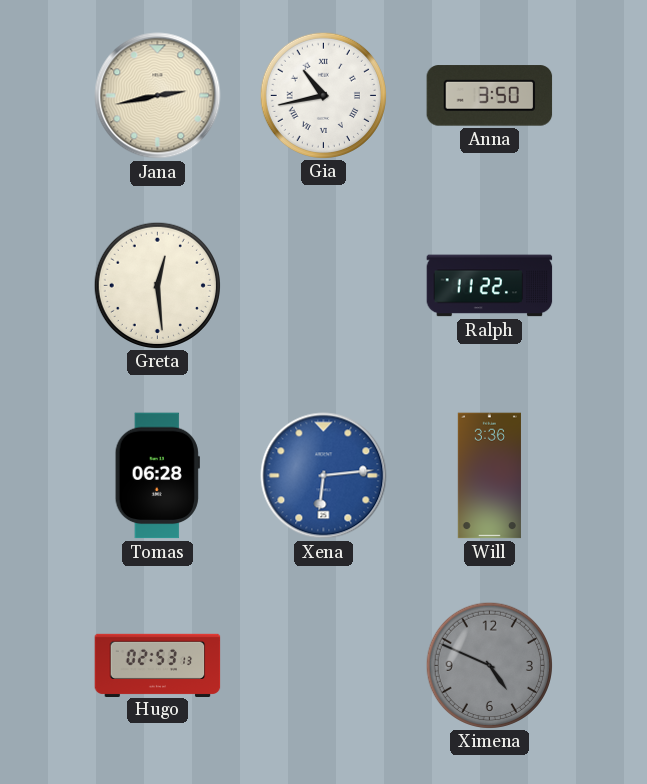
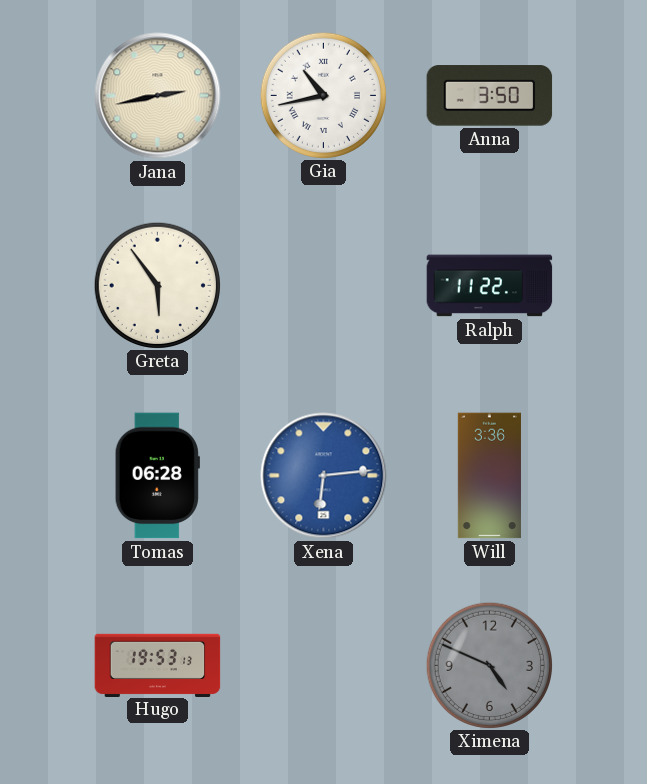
Greta: 12:29 -> 5:54 (157, 285)
Hugo: 02:53 -> 19:53 (158, 665)
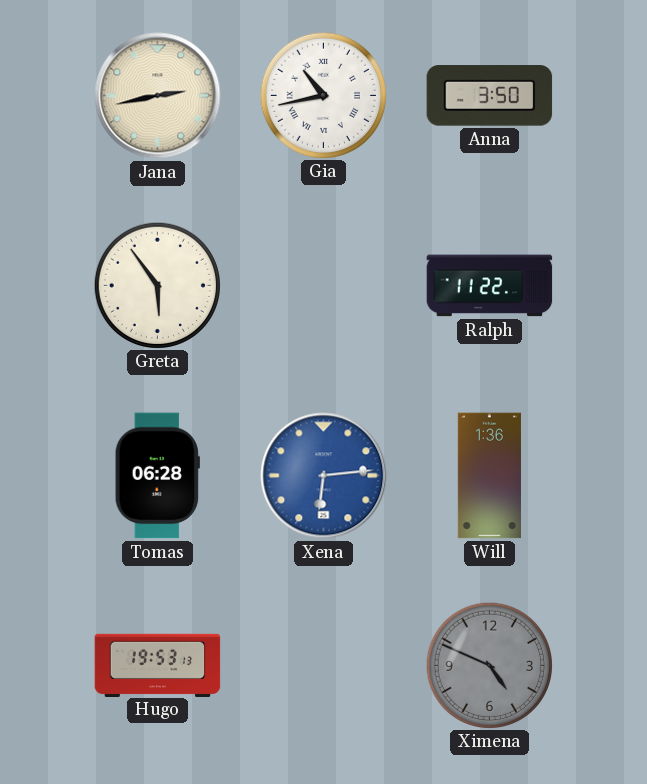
Will: 3:36 -> 1:36 (489, 476)
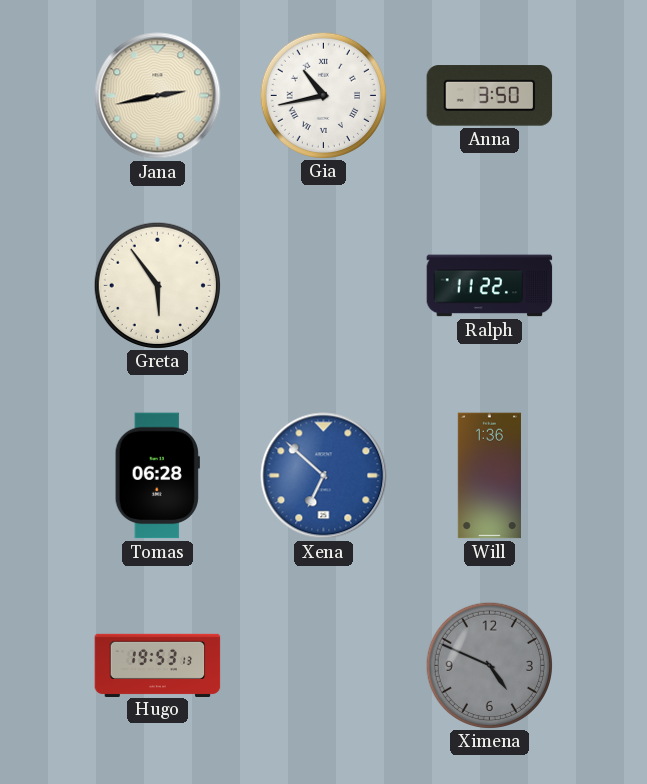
Xena: 6:14 -> 6:52 (324, 476)
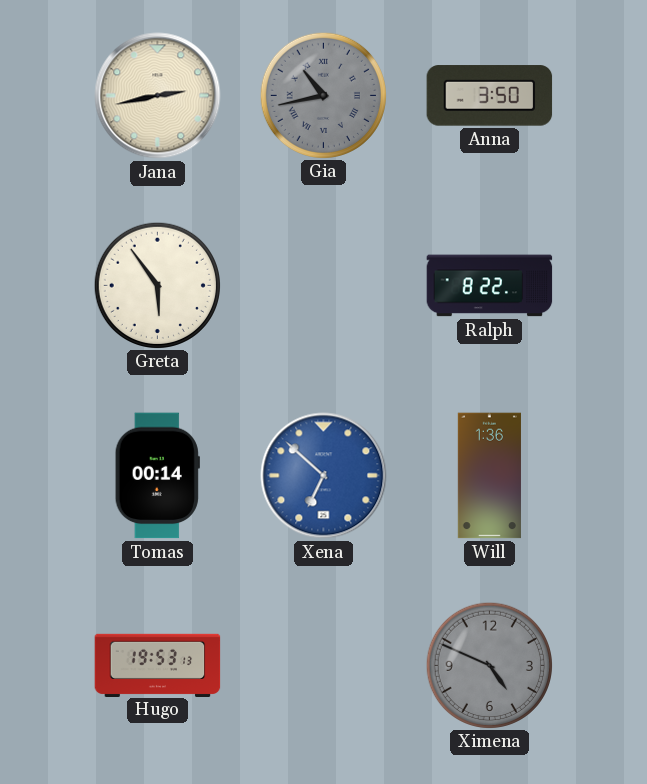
Gia dial: white -> grey (323, 95)
Ralph: 11:22 -> 8:22 (490, 286)
Tomas: 06:28 -> 00:14 (157, 476)
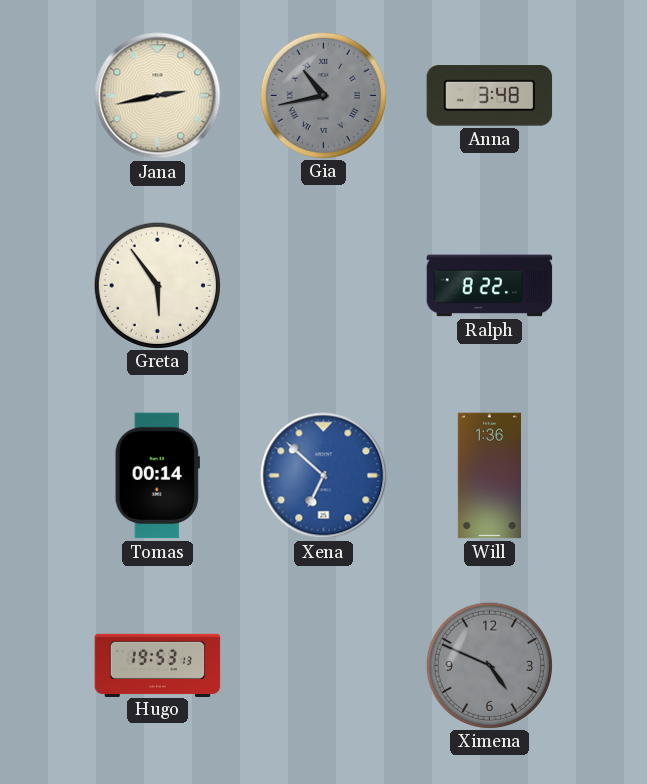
Anna: 3:50 -> 3:48 (490, 96)
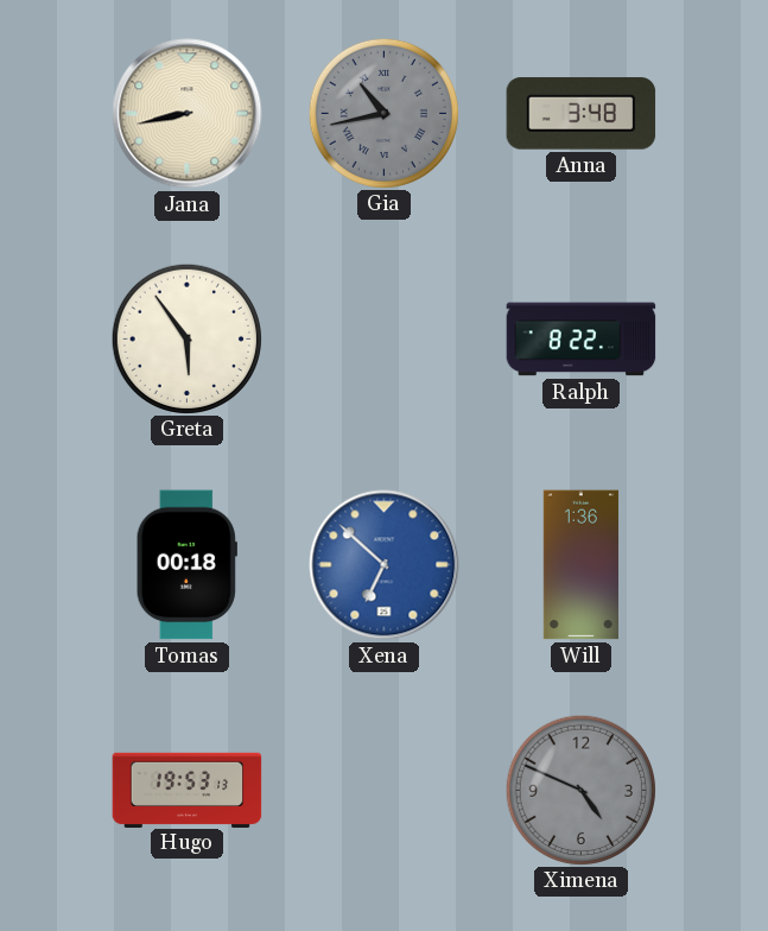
Jana: 2:43 -> 8:43 (188, 114)
Tomas: 00:14 -> 00:18 (186, 565)
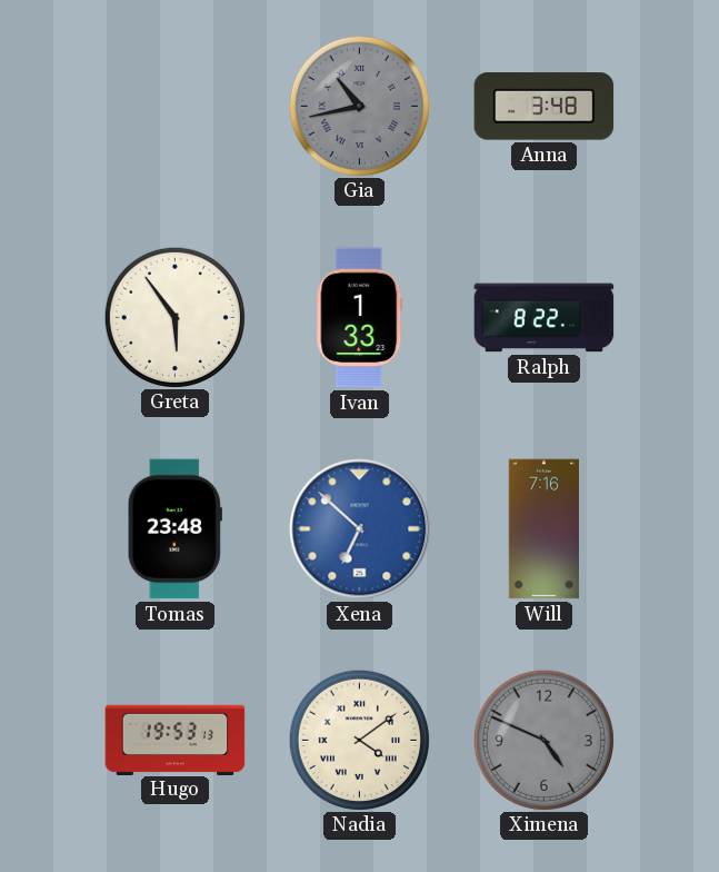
Jana: 8:43 -> none (188, 114)
Ivan: none -> 1:33 (360, 318)
Tomas: 00:18 -> 23:48 (174, 529)
Will: 1:36 -> 7:16 (543, 529)
Nadia: none -> 4:09 (359, 740)
